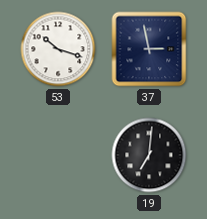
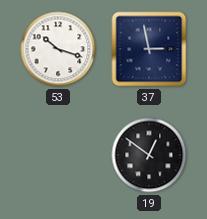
19: 7:01 -> 12:51 (149, 155)
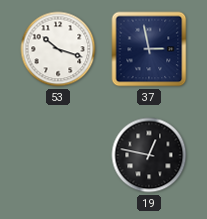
19: 12:51 -> 12:47 (149, 155)
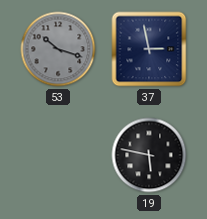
53 dial: white -> grey (58, 49)
19: 12:47 -> 5:47 (149, 155)
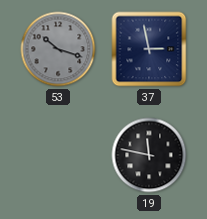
19: 5:47 -> 11:47 (149, 155)
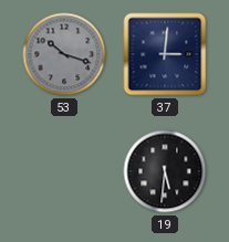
37: 2:58 -> 3:01 (165, 54)
19: 11:47 -> 5:31 (165, 171)
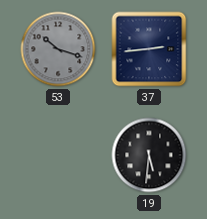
37: 3:01 -> 2:44 (149, 49)
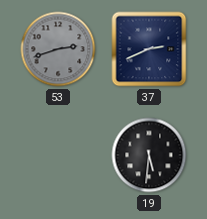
53: 10:18 -> 2:42 (58, 49)
37: 2:44 -> 2:41 (149, 49)
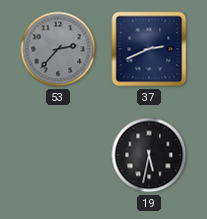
53: 2:42 -> 2:37 (58, 49)
19: 5:31 -> 5:32 (149, 155)
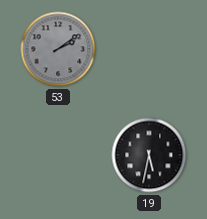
53: 2:37 -> 2:09 (58, 49)
37: 2:41 -> none (149, 49)
